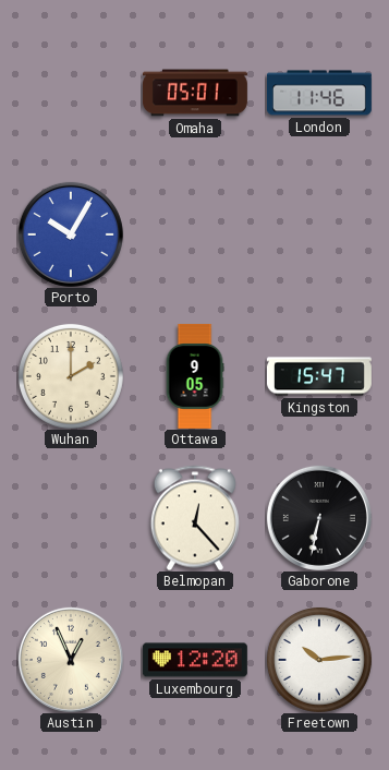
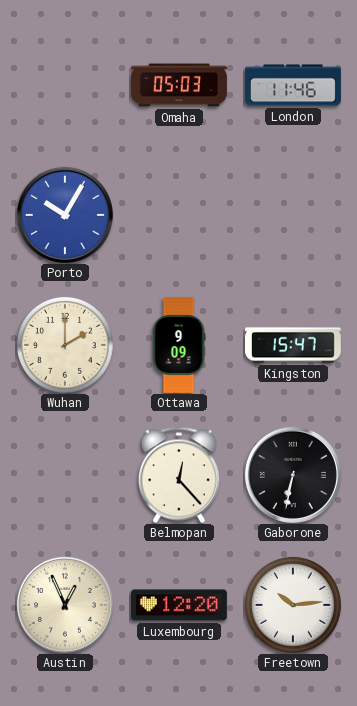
Omaha: 05:01 -> 05:03 (179, 85)
Ottawa: 9:05 -> 9:09 (179, 345)
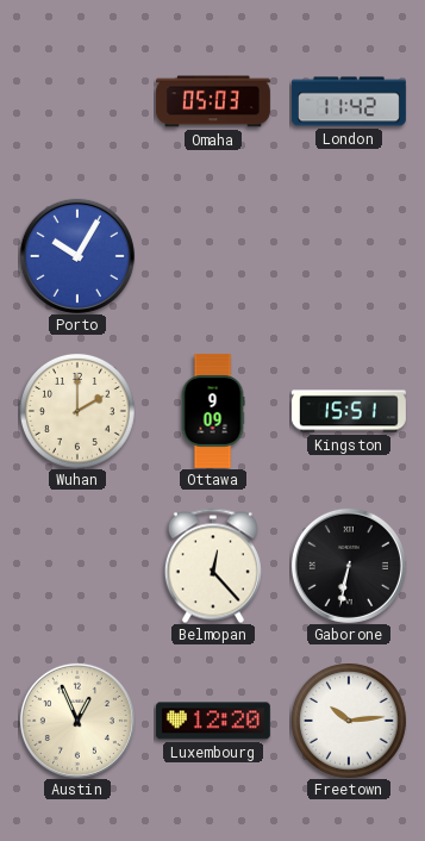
London: 11:46 -> 11:42 (349, 101)
Kingston: 15:47 -> 15:51 (349, 411)
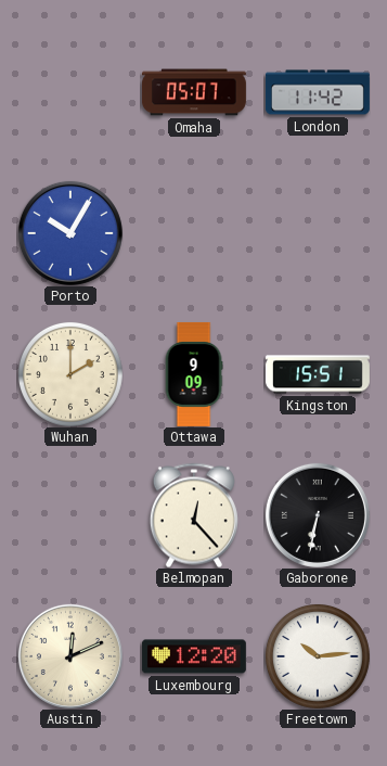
Omaha: 05:03 -> 05:07 (194, 92)
Austin: 12:56 -> 12:11 (70, 656)
